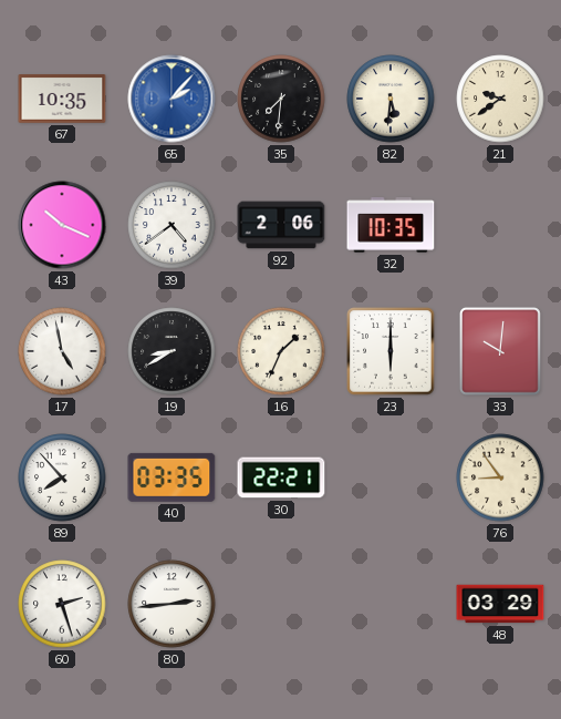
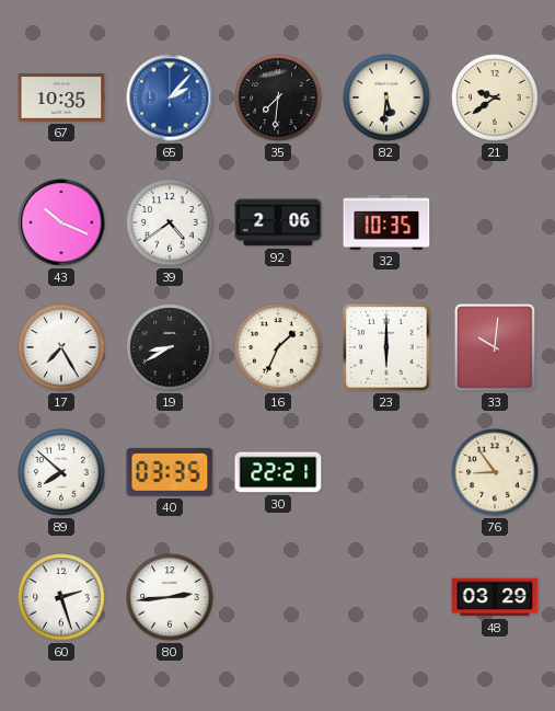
17: 4:58 -> 7:25 (61, 347)
89: 7:53 -> 7:52 (61, 472)
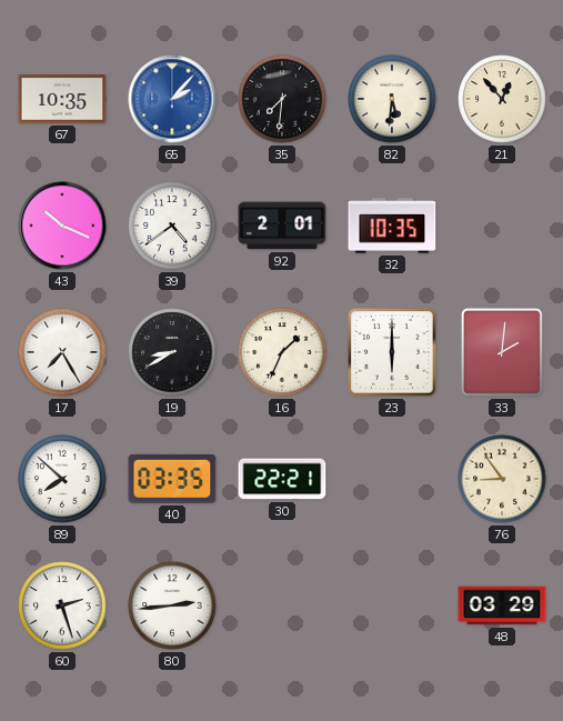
21: 9:39 -> 12:53 (502, 99)
92: 2:06 -> 2:01 (282, 226)
33: 10:01 -> 2:01 (503, 353)
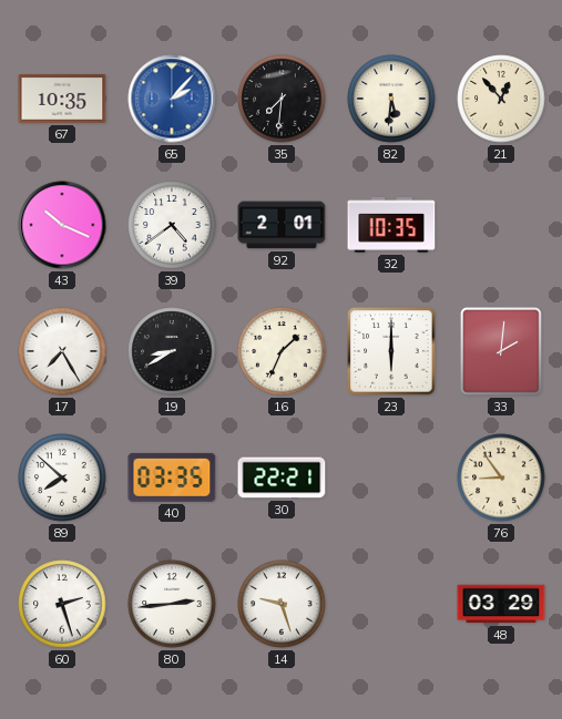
14: none -> 9:27 (282, 604)
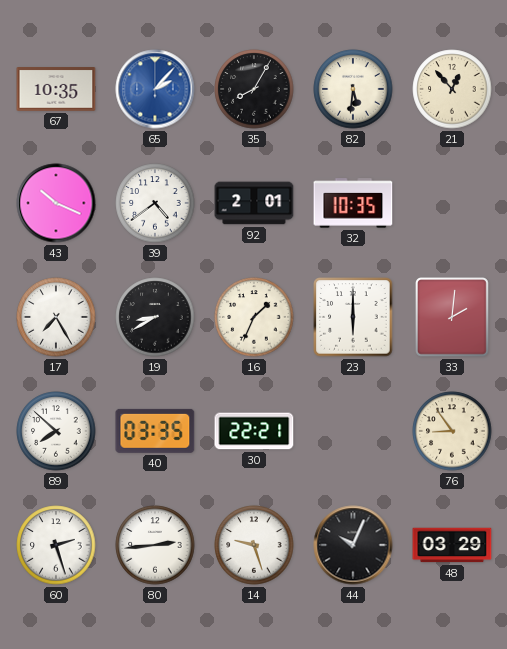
35: 7:31 -> 8:05 (254, 89)
44: none -> 10:04 (353, 545)
